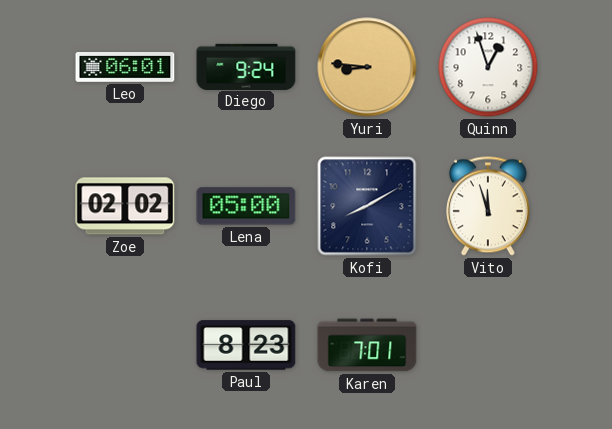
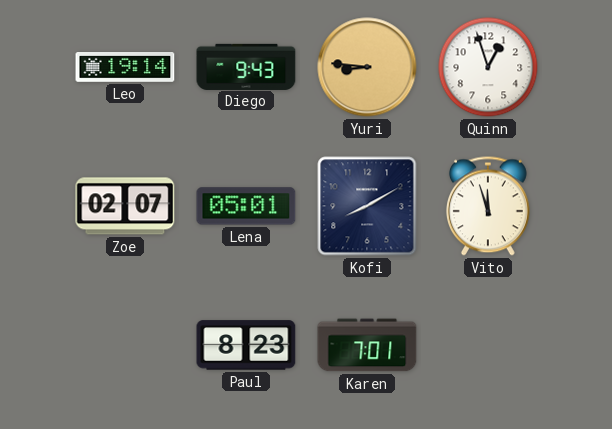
Leo: 06:01 -> 19:14 (125, 68)
Diego: 9:24 -> 9:43 (246, 66)
Zoe: 02:02 -> 02:07 (125, 206)
Lena: 05:00 -> 05:01 (246, 206)
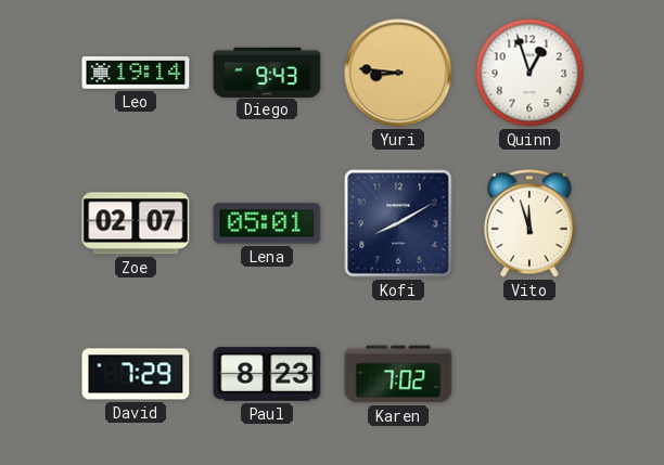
David: none -> 7:29 (136, 374)
Karen: 7:01 -> 7:02 (398, 374)
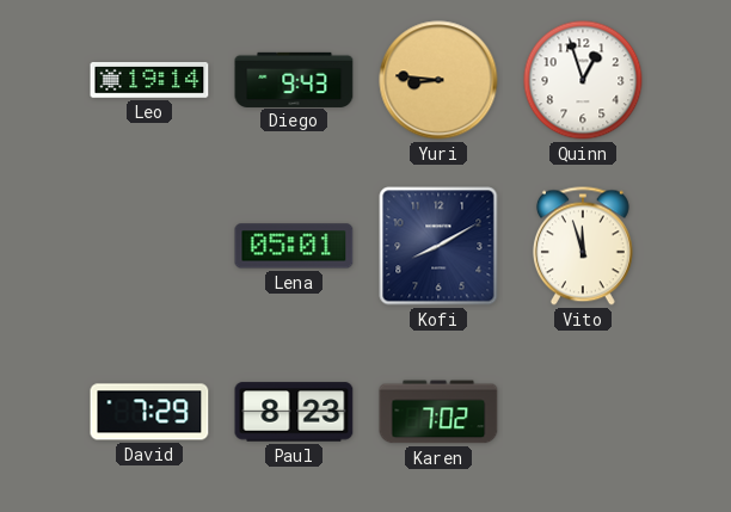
Zoe: 02:07 -> none (136, 223)
